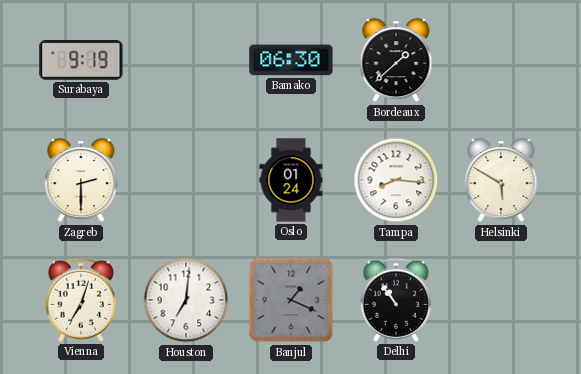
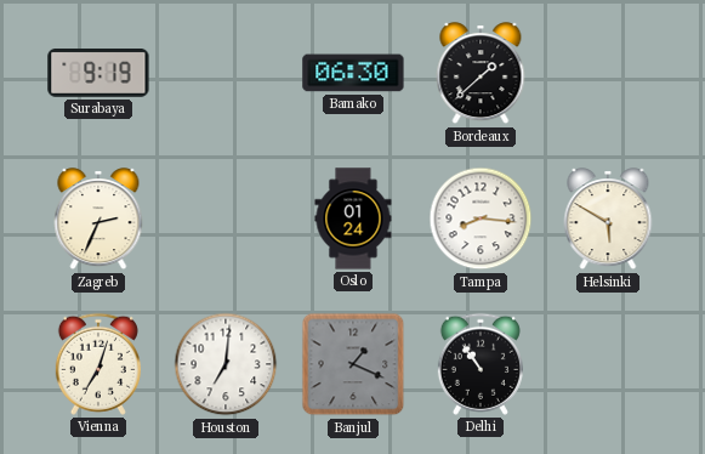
Zagreb: 2:30 -> 2:34 (98, 220)
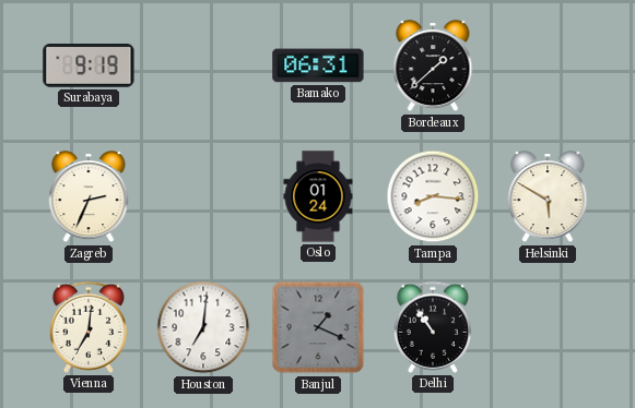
Bamako: 06:30 -> 06:31 (318, 65)
Vienna: 7:03 -> 7:01 (89, 327)
